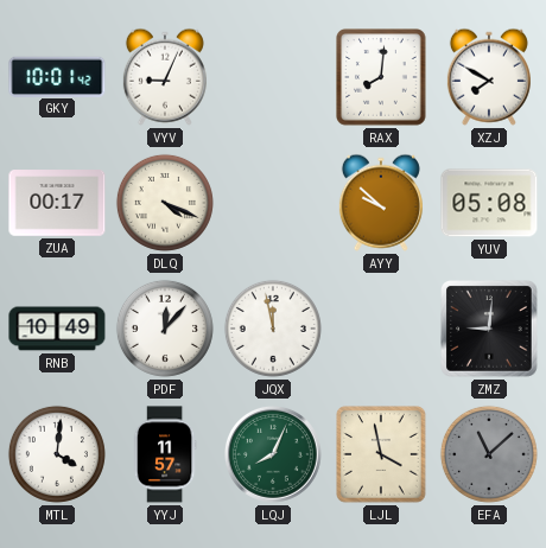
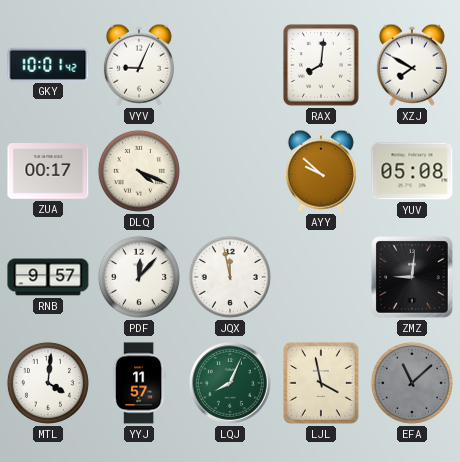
RNB: 10:49 -> 9:57 (48, 277)
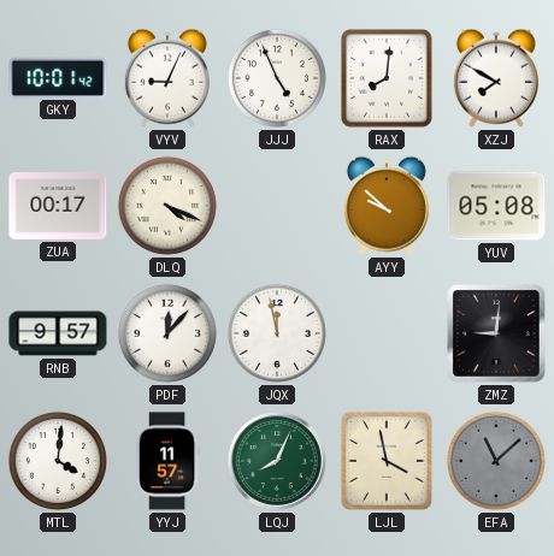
JJJ: none -> 4:56 (277, 78)
